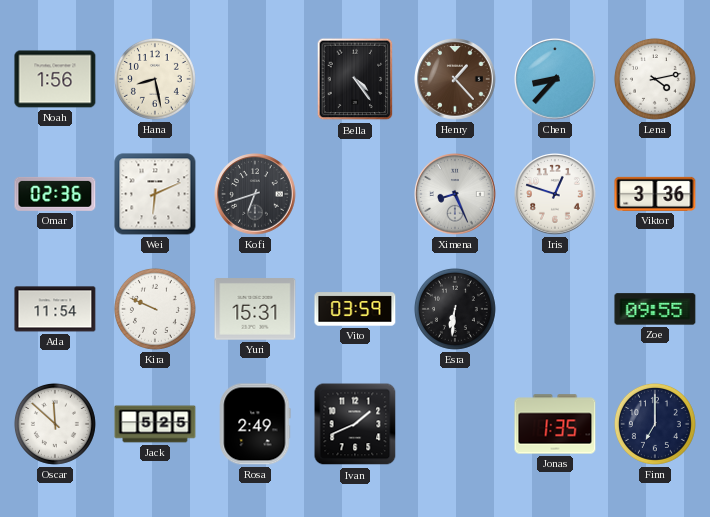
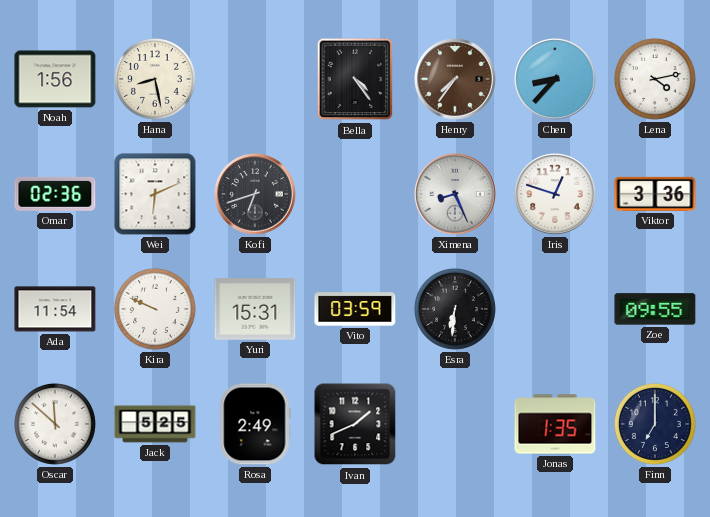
Henry: 1:23 -> 7:36 (455, 79)
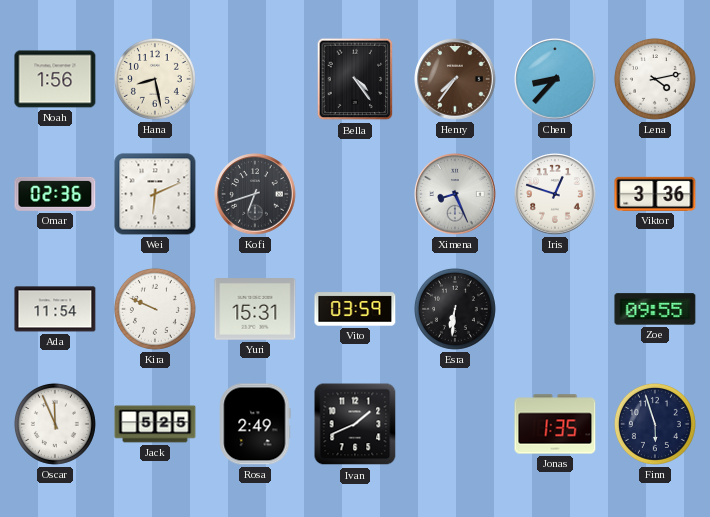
Oscar: 11:52 -> 11:56 (55, 424)
Finn: 7:00 -> 5:57 (655, 424)
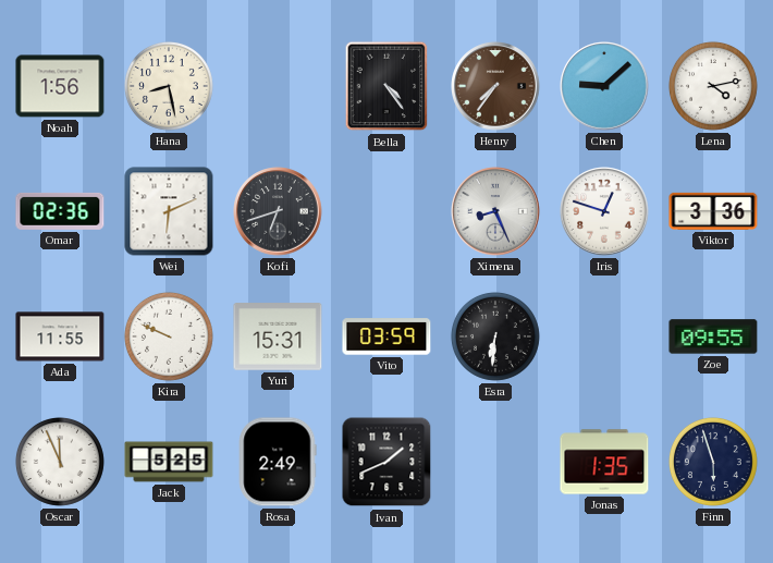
Chen: 8:37 -> 9:08 (604, 86)
Ada: 11:54 -> 11:55 (60, 336)
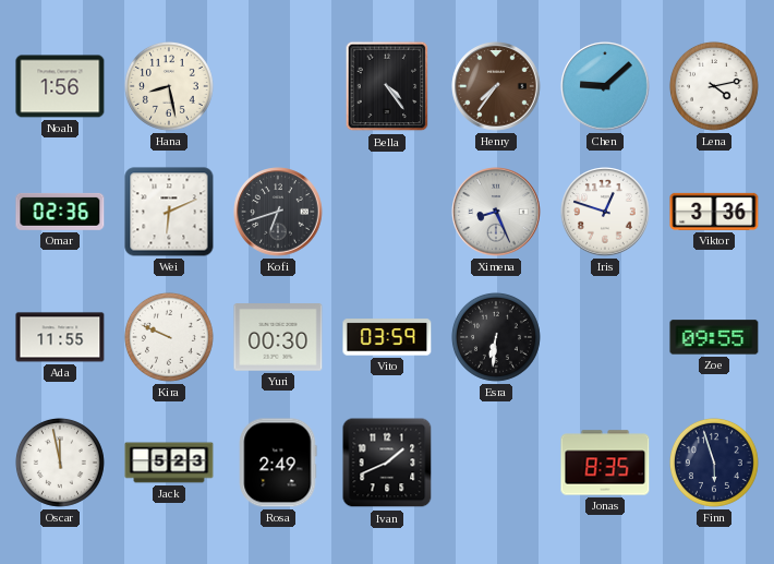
Yuri: 15:31 -> 00:30 (278, 337)
Oscar: 11:56 -> 11:58 (60, 463)
Jack: 5:25 -> 5:23 (169, 463)
Jonas: 1:35 -> 8:35 (605, 463)
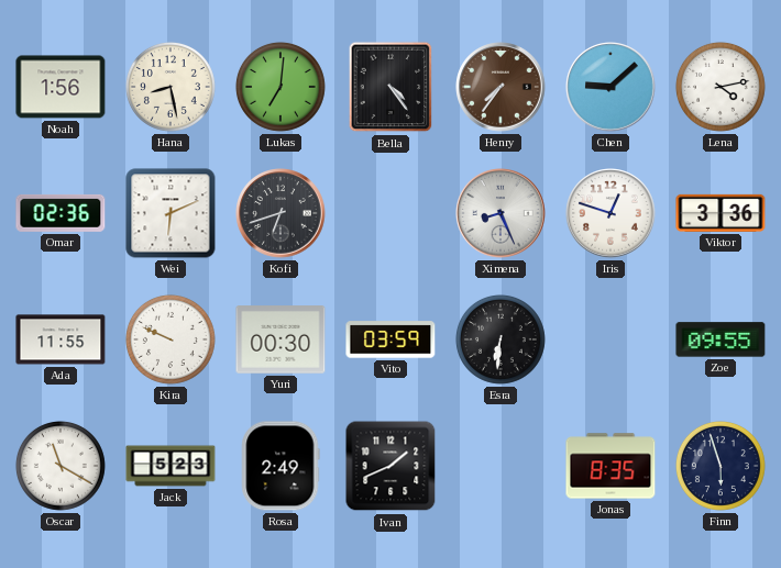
Lukas: none -> 7:01 (280, 87)
Oscar: 11:58 -> 11:20 (61, 466)
